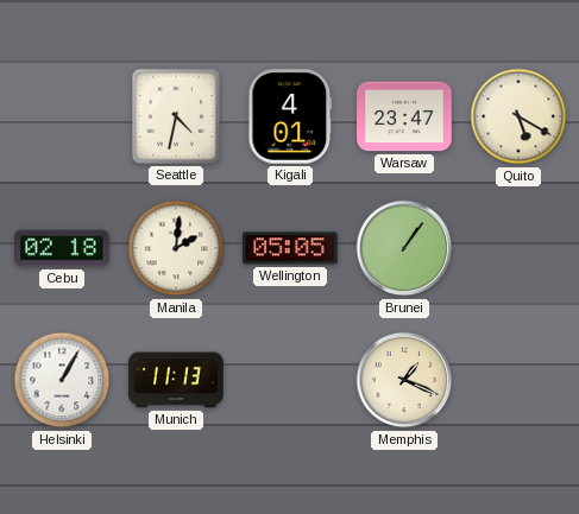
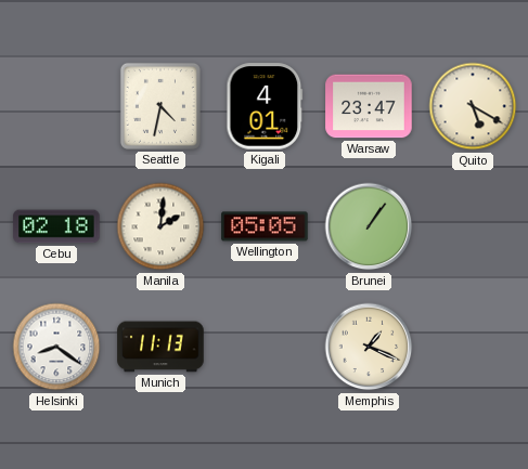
Helsinki: 1:05 -> 8:21 (56, 347)
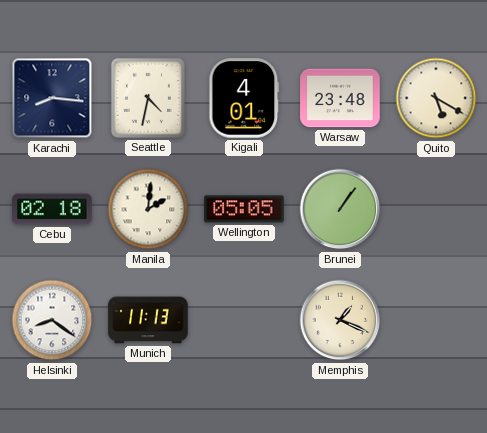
Karachi: none -> 8:16 (52, 98)
Warsaw: 23:47 -> 23:48 (340, 98)
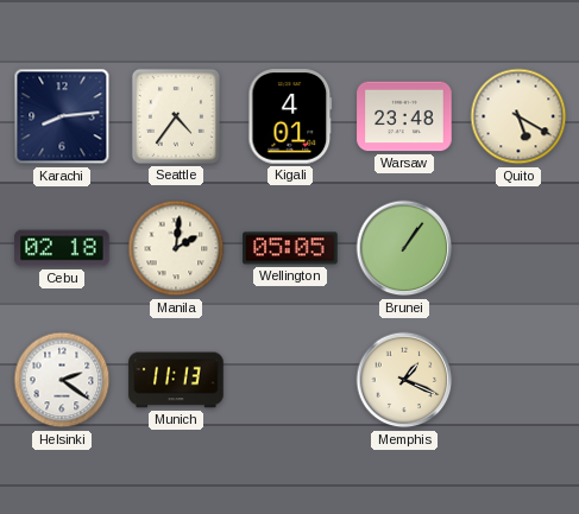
Karachi: 8:16 -> 8:14 (62, 116)
Seattle: 4:32 -> 4:36 (176, 116)
Helsinki: 8:21 -> 2:21 (62, 380)
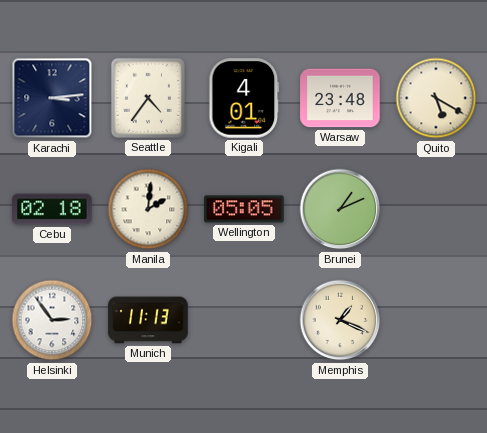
Karachi: 8:14 -> 3:14 (52, 98)
Brunei: 1:06 -> 1:11 (340, 209)
Helsinki: 2:21 -> 2:54 (52, 320)
